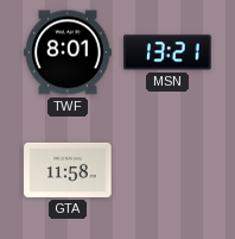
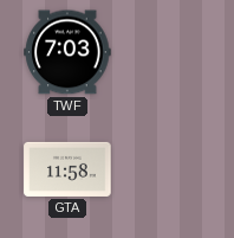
TWF: 8:01 -> 7:03 (67, 52)
MSN: 13:21 -> none (167, 52)
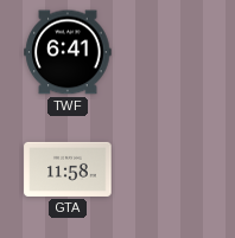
TWF: 7:03 -> 6:41 (68, 52)
